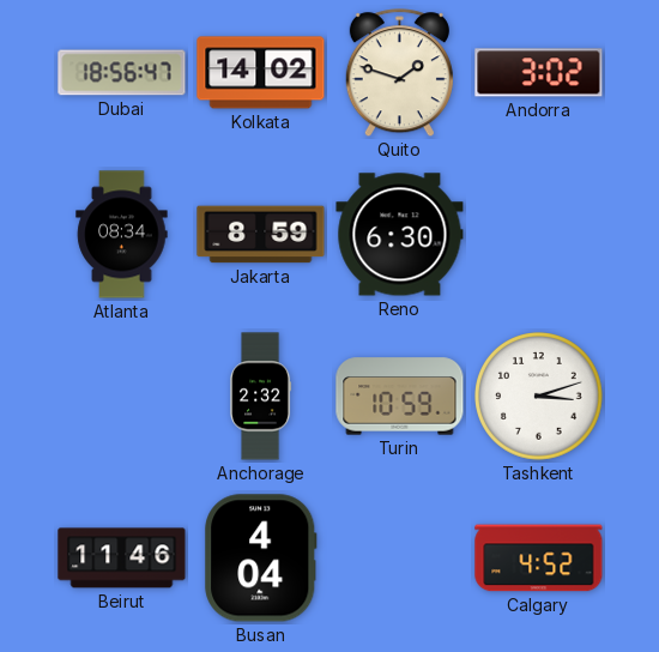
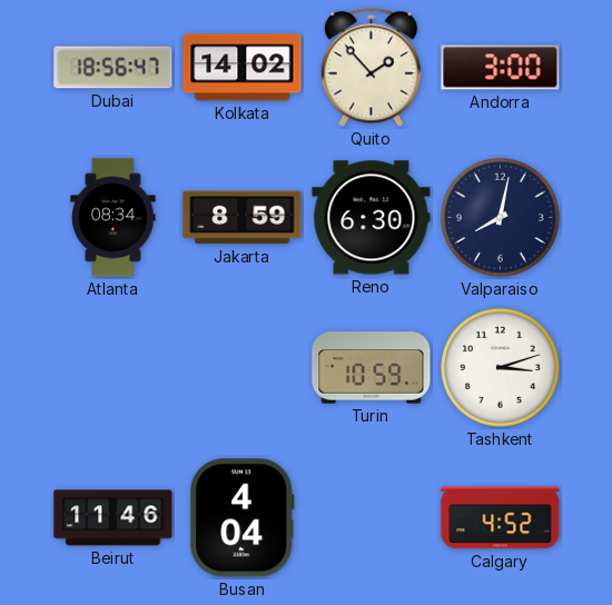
Quito: 1:48 -> 1:53 (371, 68)
Andorra: 3:02 -> 3:00 (501, 68)
Valparaiso: none -> 8:02 (501, 218)
Anchorage: 2:32 -> none (261, 397)
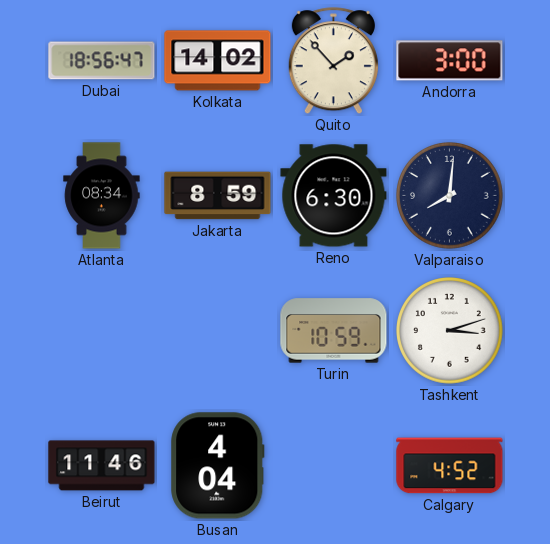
Valparaiso: 8:02 -> 8:01 (450, 196)
